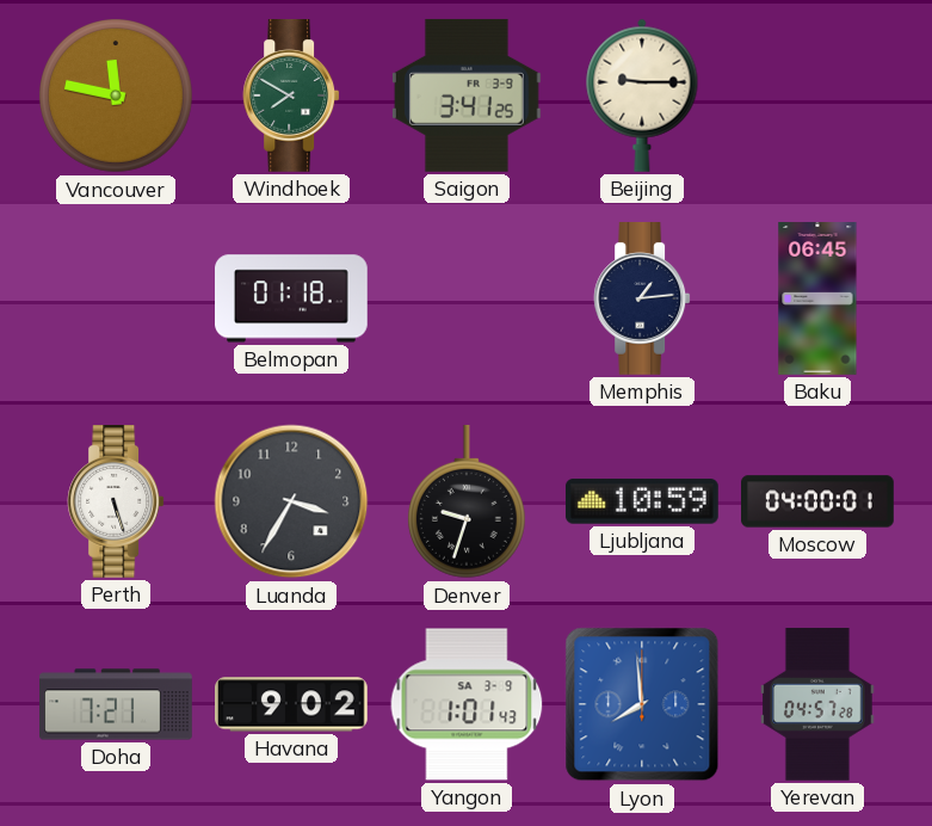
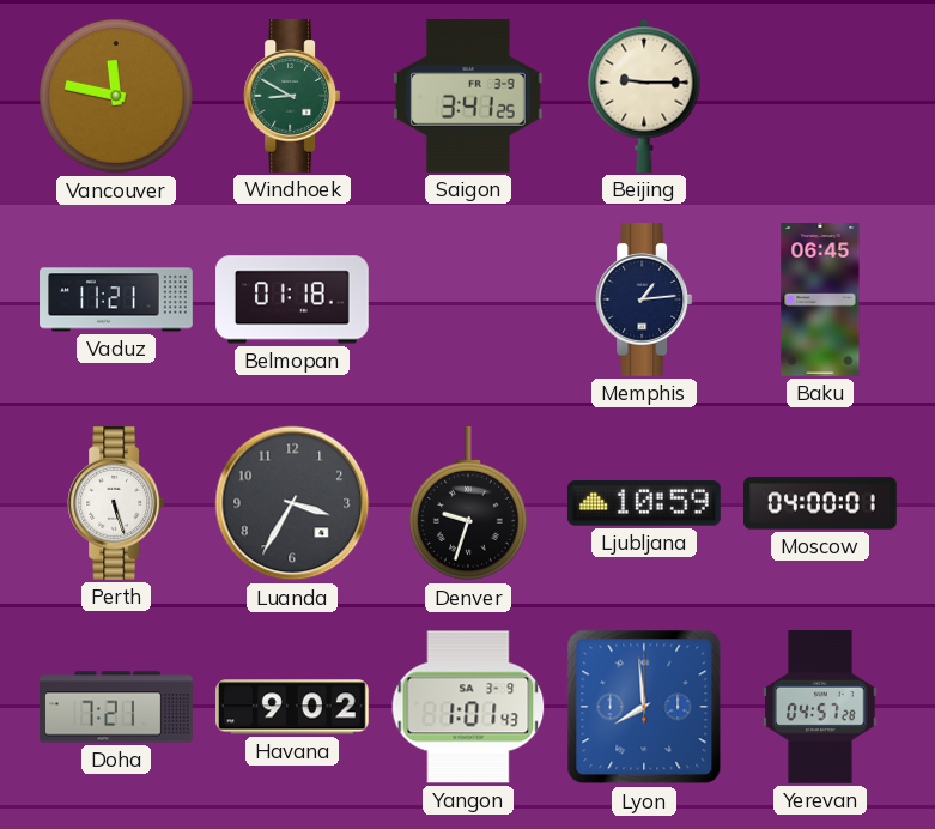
Windhoek: 7:50 -> 8:50 (292, 97)
Vaduz: none -> 11:21 (116, 299)
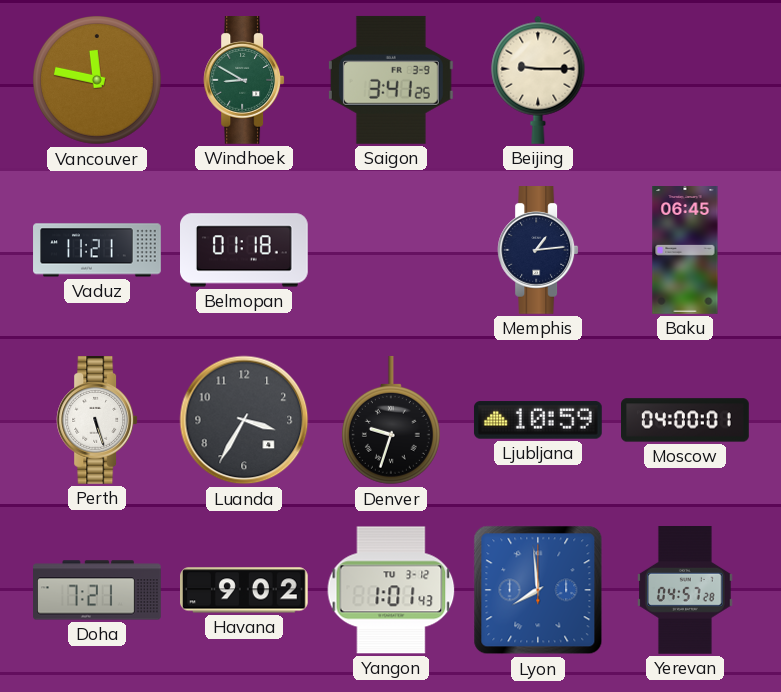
Yangon date: SA 3-9 -> TU 3-12 (391, 590)
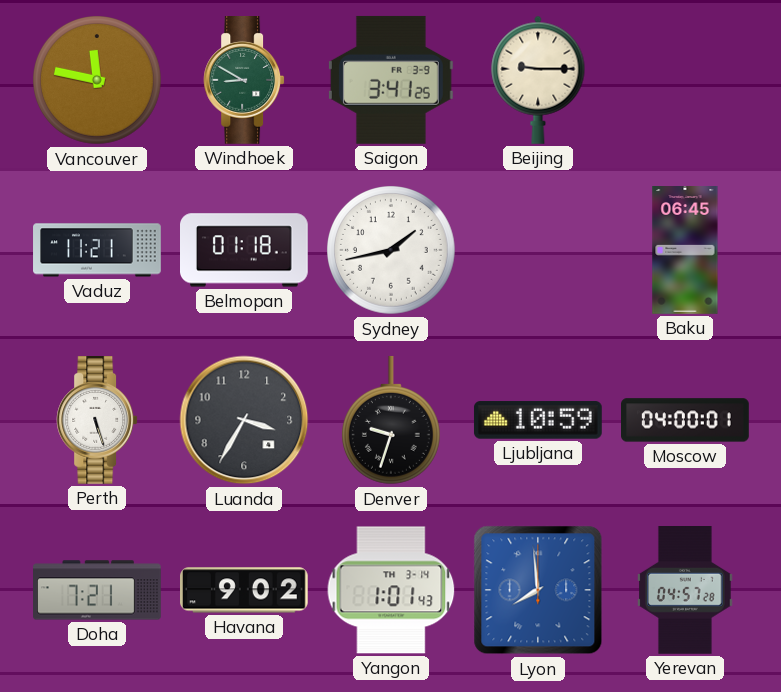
Sydney: none -> 1:43 (392, 251)
Memphis: 1:14 -> none (538, 251)
Yangon date: TU 3-12 -> TH 3-14 (391, 590)
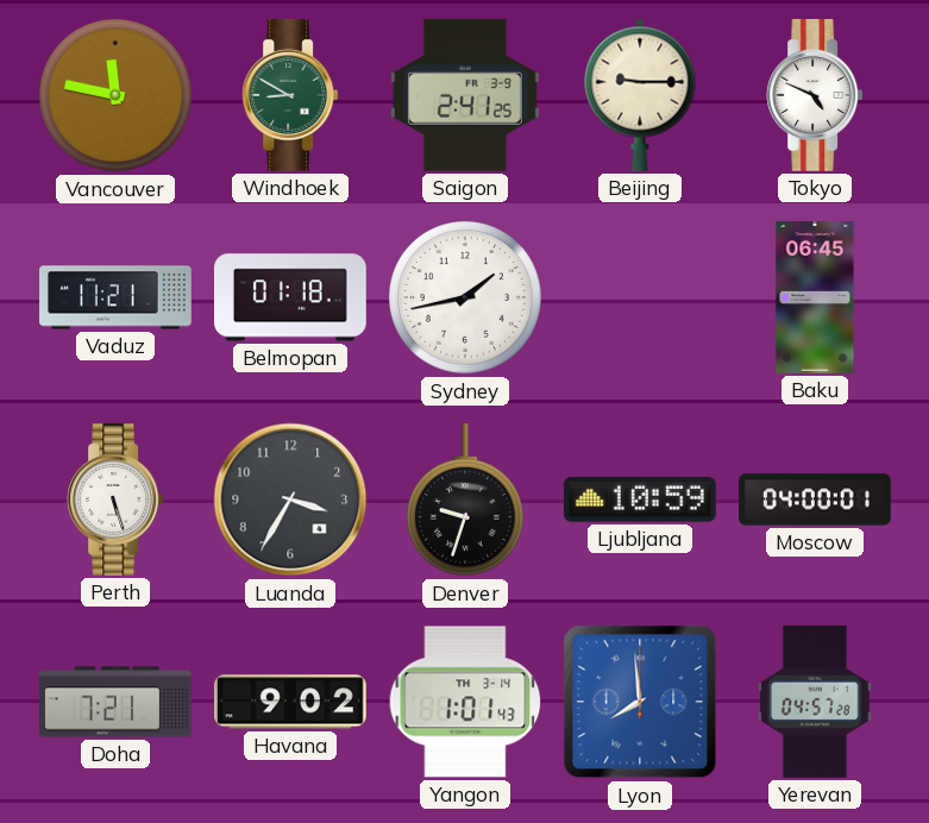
Saigon: 3:41 -> 2:41 (465, 95)
Tokyo: none -> 4:49 (815, 96)
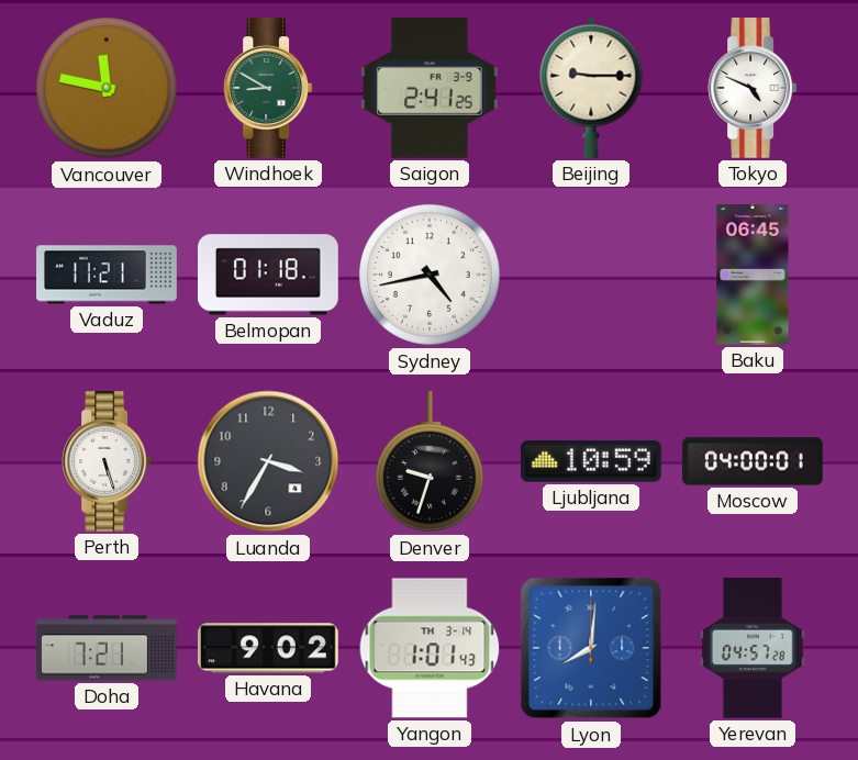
Sydney: 1:43 -> 4:43 (431, 276)
Lyon: 7:59 -> 8:01 (591, 648)
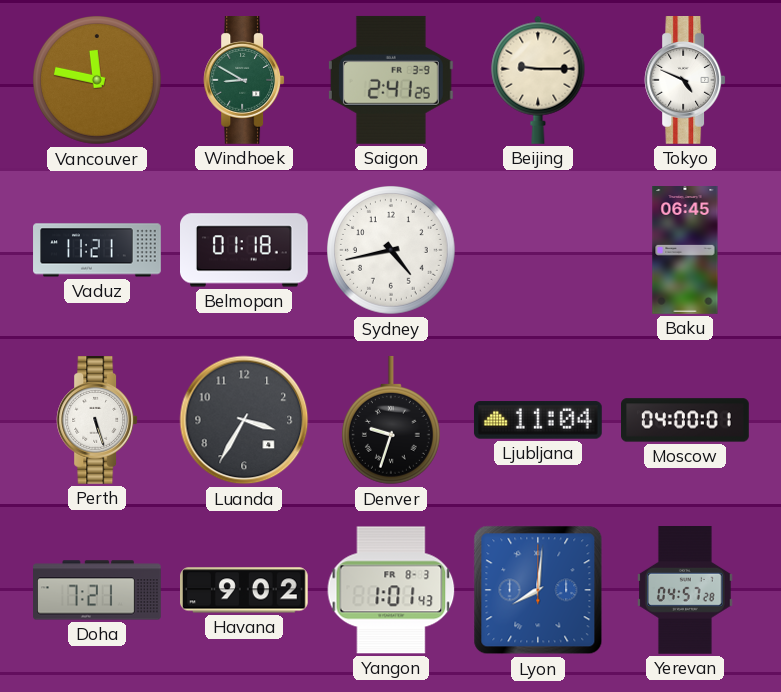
Ljubljana: 10:59 -> 11:04 (538, 420)
Yangon date: TH 3-14 -> FR 8-3 (391, 590)
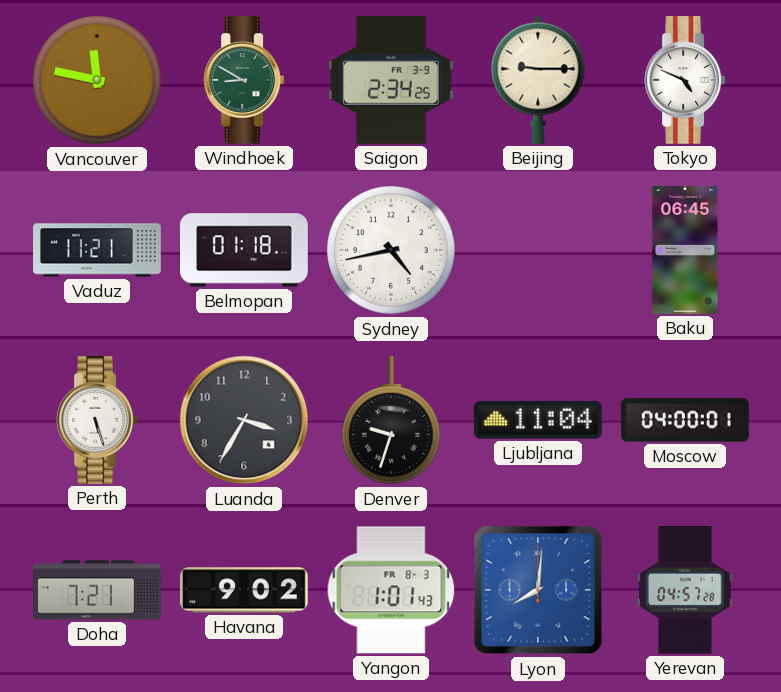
Saigon: 2:41 -> 2:34 (391, 80)
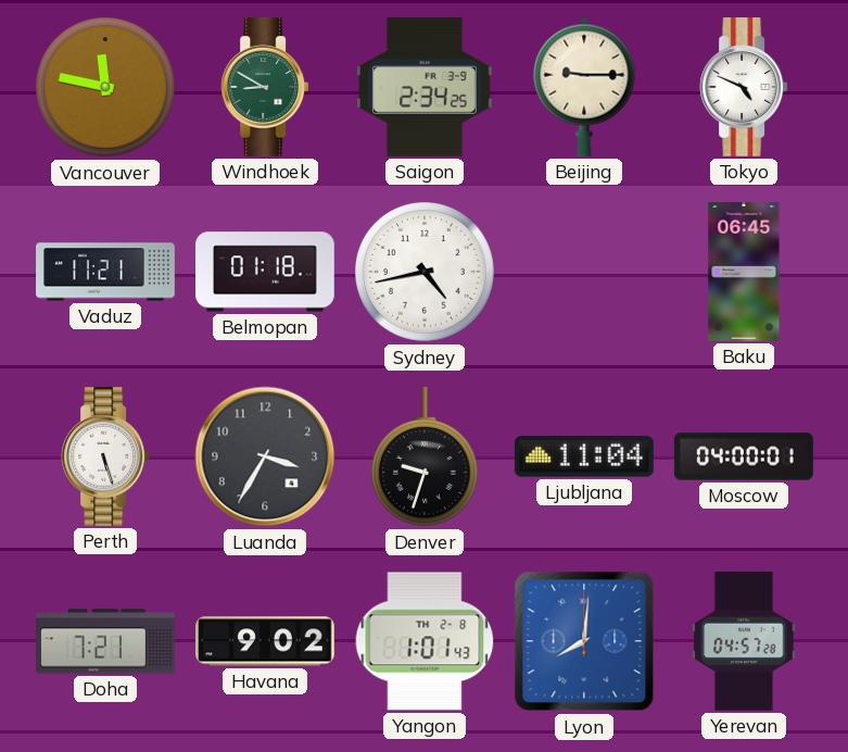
Yangon date: FR 8-3 -> TH 2-8 (425, 641)
